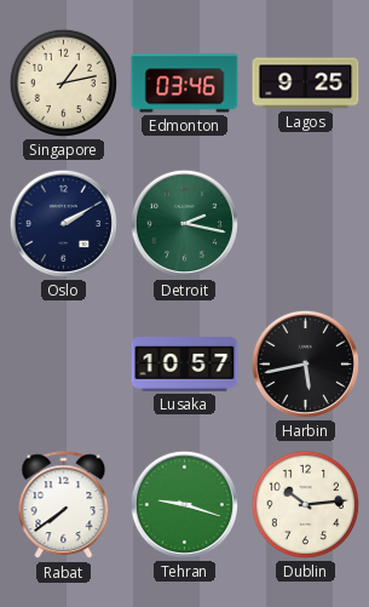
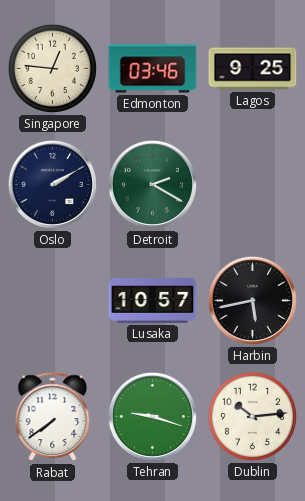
Singapore: 1:13 -> 12:46 (52, 68)
Detroit: 2:17 -> 2:20 (152, 184)
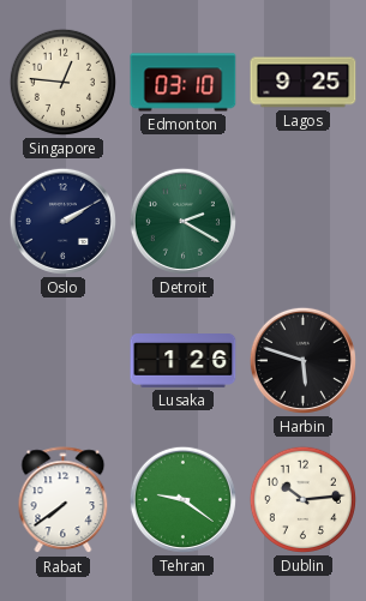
Edmonton: 03:46 -> 03:10 (184, 83)
Lusaka: 10:57 -> 1:26 (184, 361)
Harbin: 5:43 -> 5:48 (302, 360)
Tehran: 9:18 -> 9:21 (182, 499)
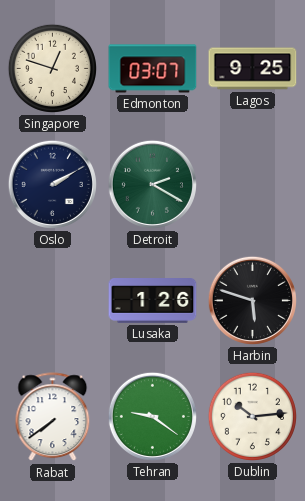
Singapore: 12:46 -> 12:48 (52, 68)
Edmonton: 03:10 -> 03:07 (153, 69)
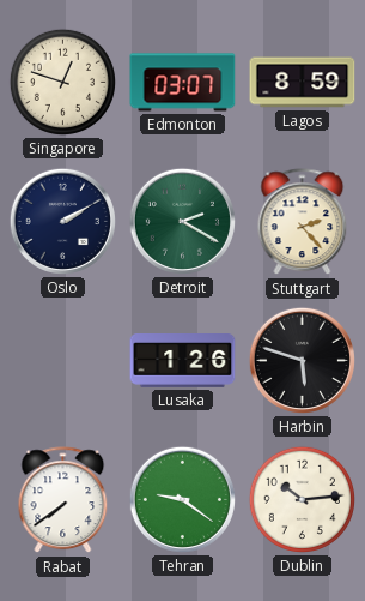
Lagos: 9:25 -> 8:59 (303, 83)
Stuttgart: none -> 2:23 (303, 222)
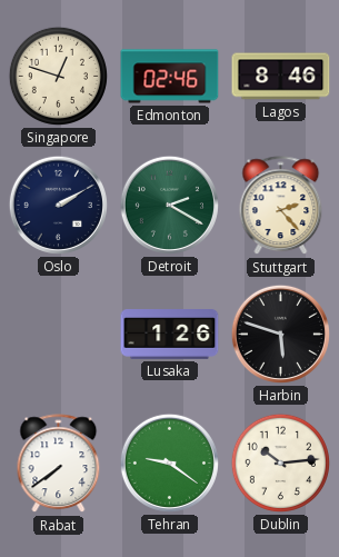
Edmonton: 03:07 -> 02:46 (170, 77)
Lagos: 8:59 -> 8:46 (281, 77)
